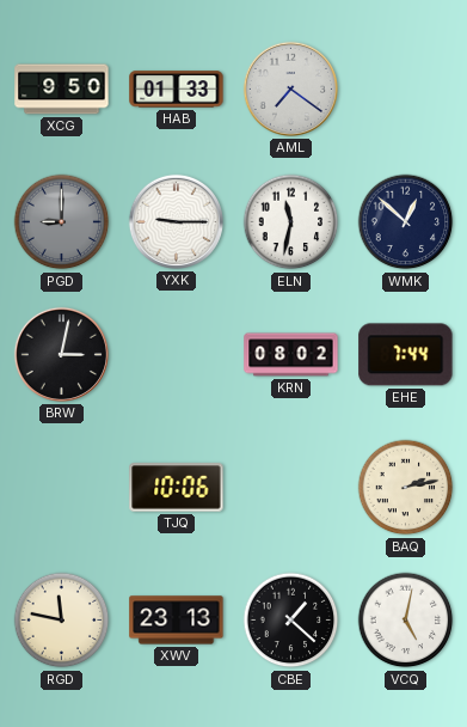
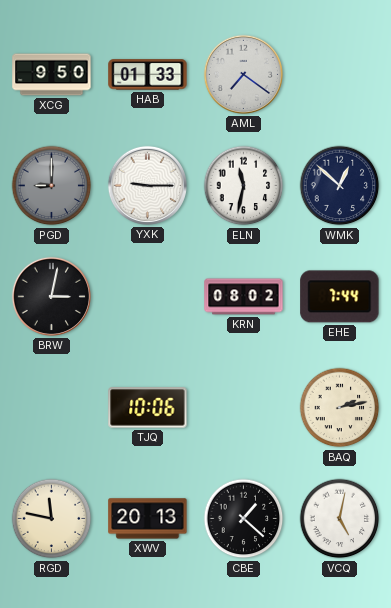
XWV: 23:13 -> 20:13 (148, 519)
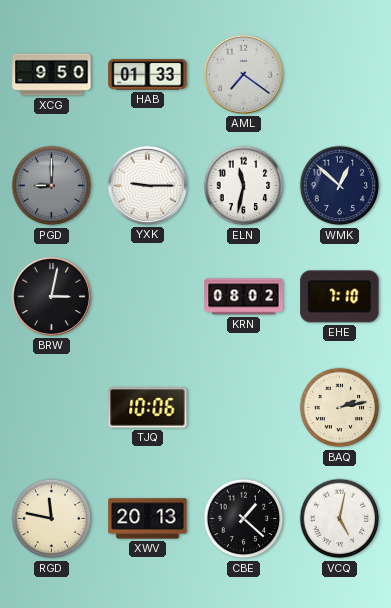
EHE: 7:44 -> 7:10 (340, 297)
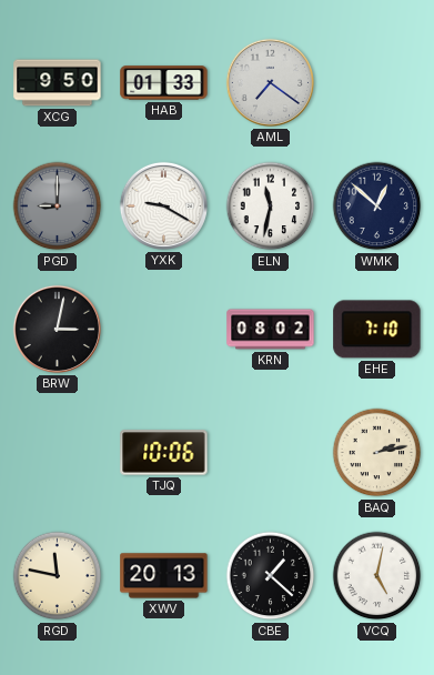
YXK: 9:15 -> 9:20 (163, 205)
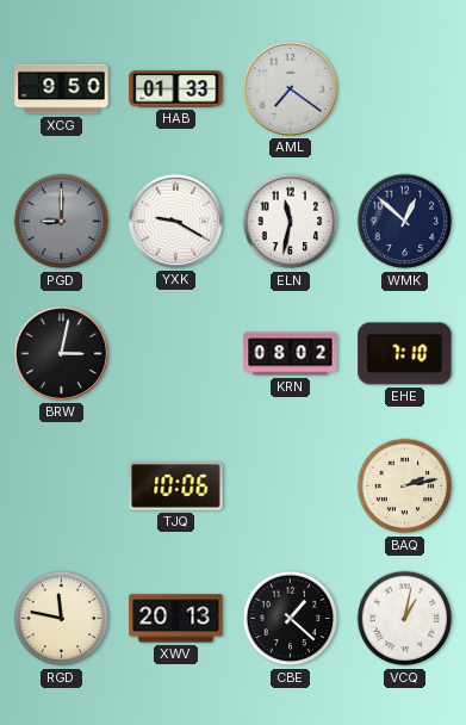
VCQ: 5:02 -> 1:02 (405, 619)
